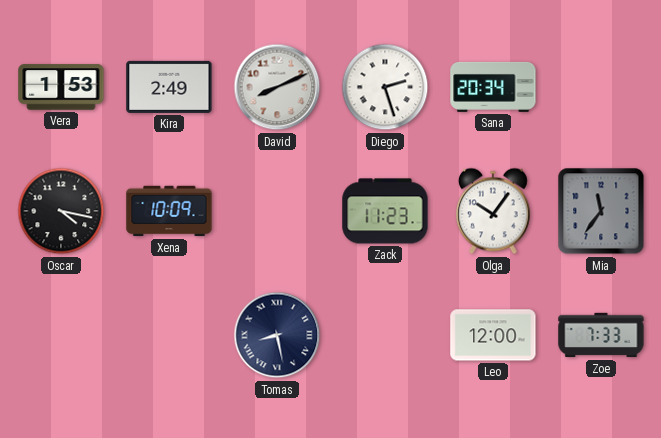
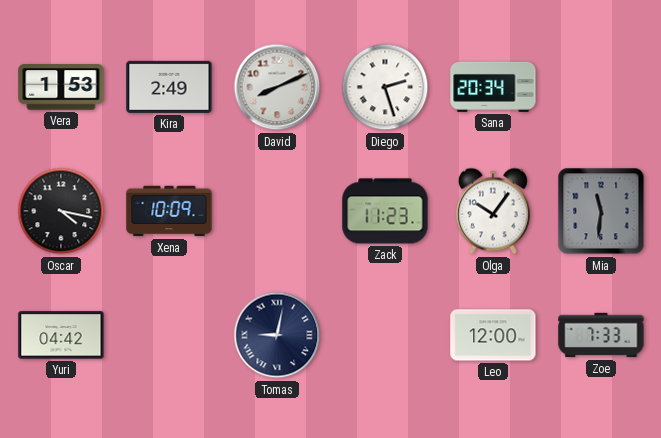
Mia: 11:36 -> 11:31 (601, 211)
Yuri: none -> 04:42 (61, 335)
Tomas: 8:28 -> 9:02 (277, 335)
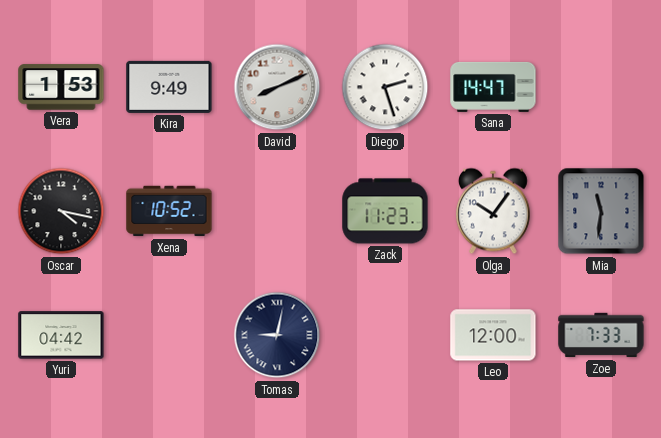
Kira: 2:49 -> 9:49 (169, 87)
Sana: 20:34 -> 14:47 (493, 87)
Xena: 10:09 -> 10:52 (169, 211)
